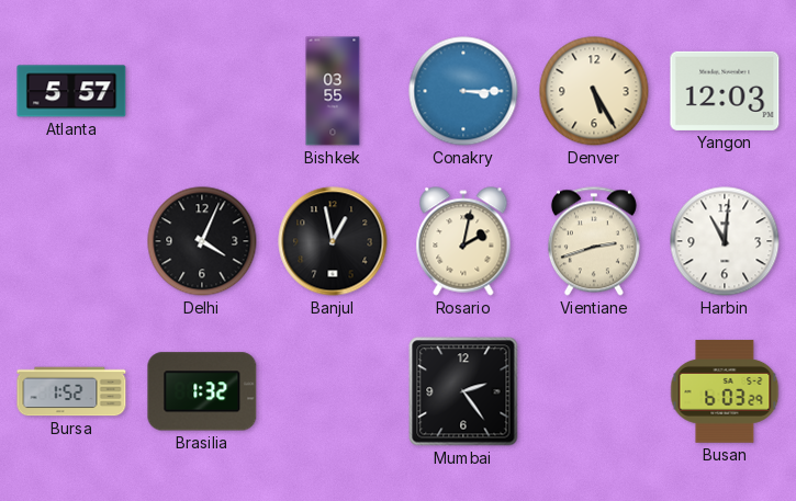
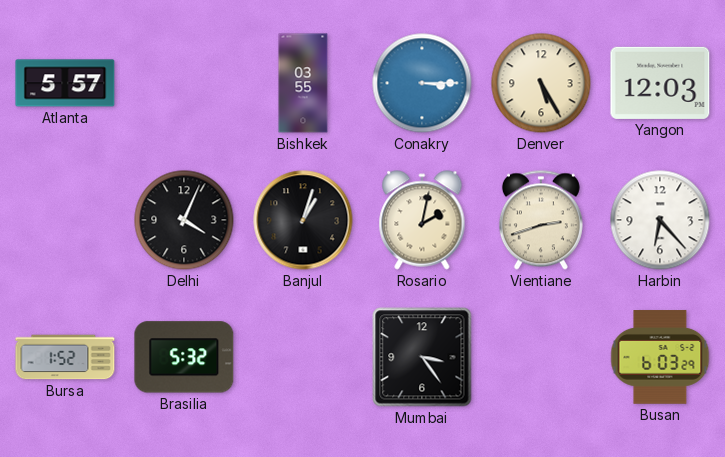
Banjul: 12:58 -> 1:03 (303, 220)
Harbin: 11:01 -> 6:23 (660, 220)
Brasilia: 1:32 -> 5:32 (184, 357)
Mumbai: 2:24 -> 3:24 (422, 357)
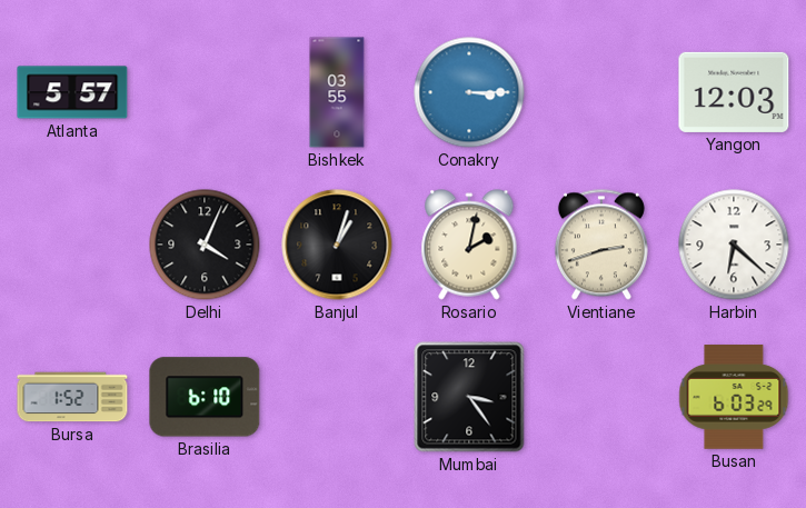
Denver: 5:25 -> none (541, 83)
Harbin: 6:23 -> 6:22 (734, 245)
Brasilia: 5:32 -> 6:10 (205, 397)
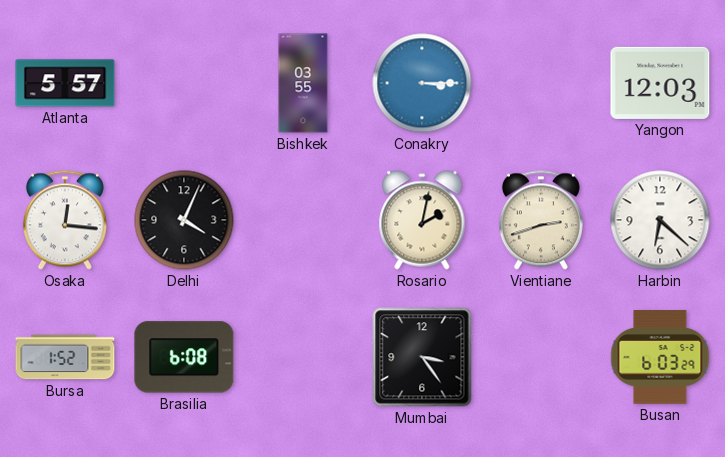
Osaka: none -> 12:16 (65, 220)
Banjul: 1:03 -> none (337, 245)
Brasilia: 6:10 -> 6:08 (184, 357)
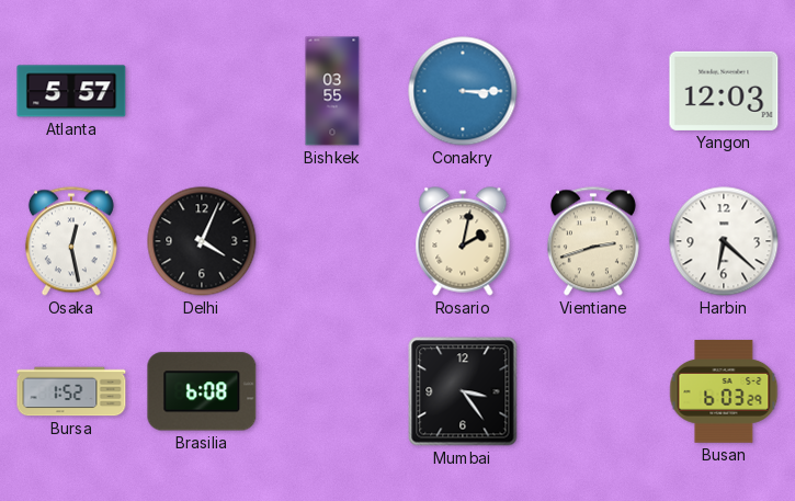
Osaka: 12:16 -> 12:28 (71, 241)
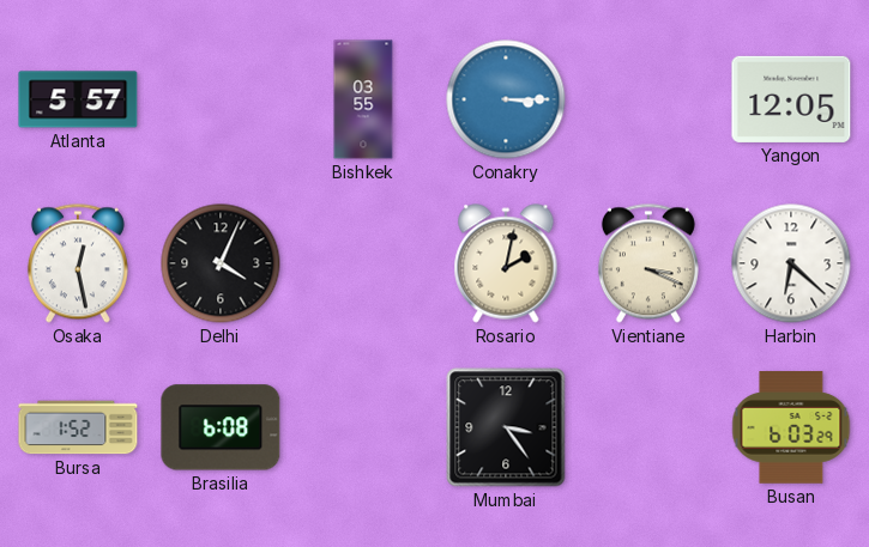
Yangon: 12:03 -> 12:05 (791, 99)
Vientiane: 2:42 -> 3:19 (648, 263)
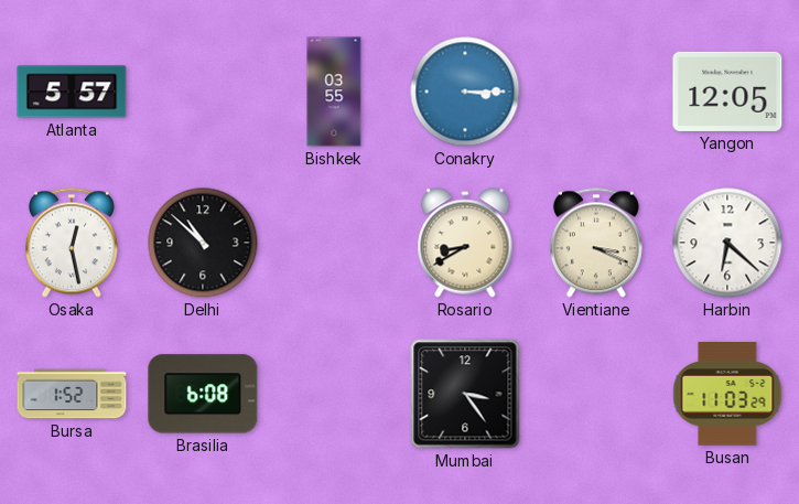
Delhi: 4:04 -> 10:52 (203, 243)
Rosario: 2:02 -> 8:40 (465, 243)
Busan: 6:03 -> 11:03 (727, 394)
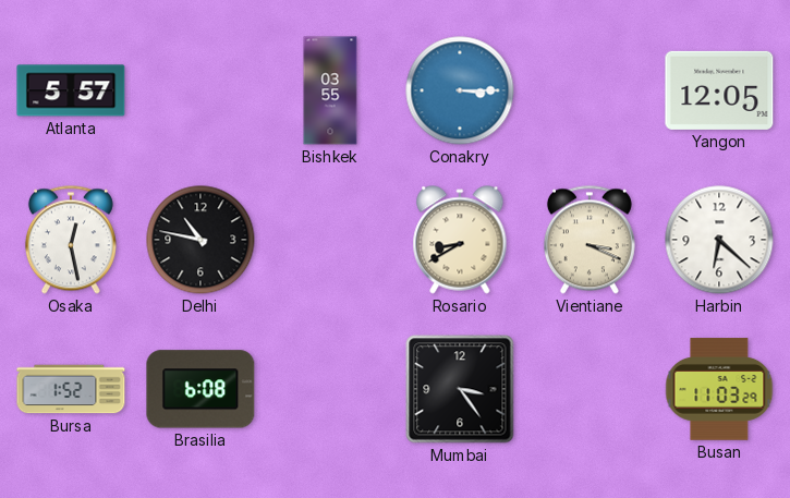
Delhi: 10:52 -> 10:47 (200, 240)
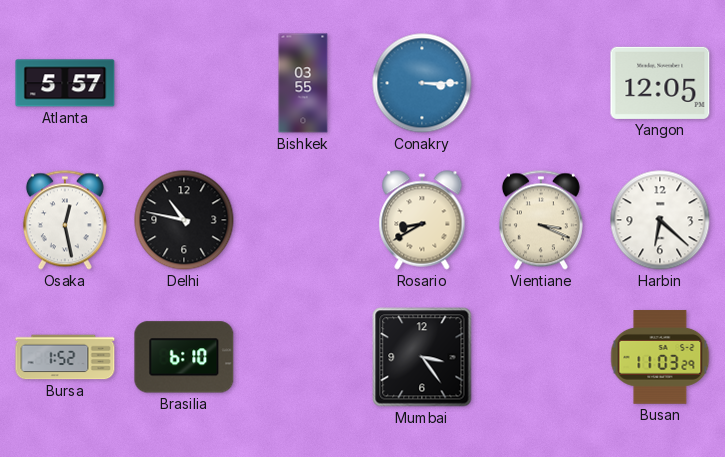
Brasilia: 6:08 -> 6:10 (184, 357)
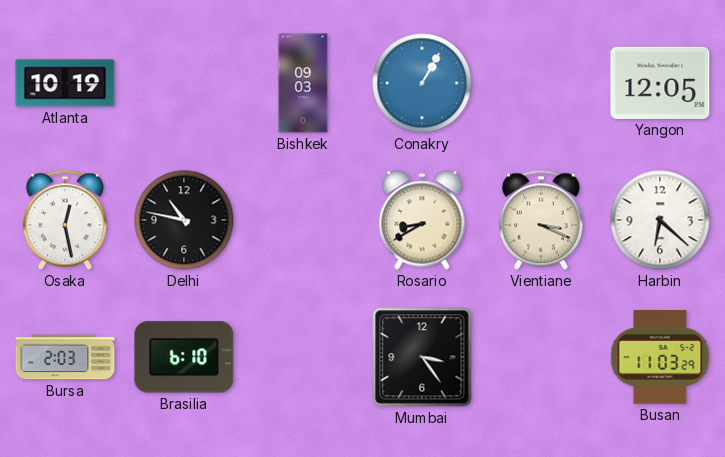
Atlanta: 5:57 -> 10:19 (65, 83)
Bishkek: 03:55 -> 09:03 (303, 83)
Conakry: 3:15 -> 1:05 (422, 83)
Bursa: 1:52 -> 2:03 (65, 357)
